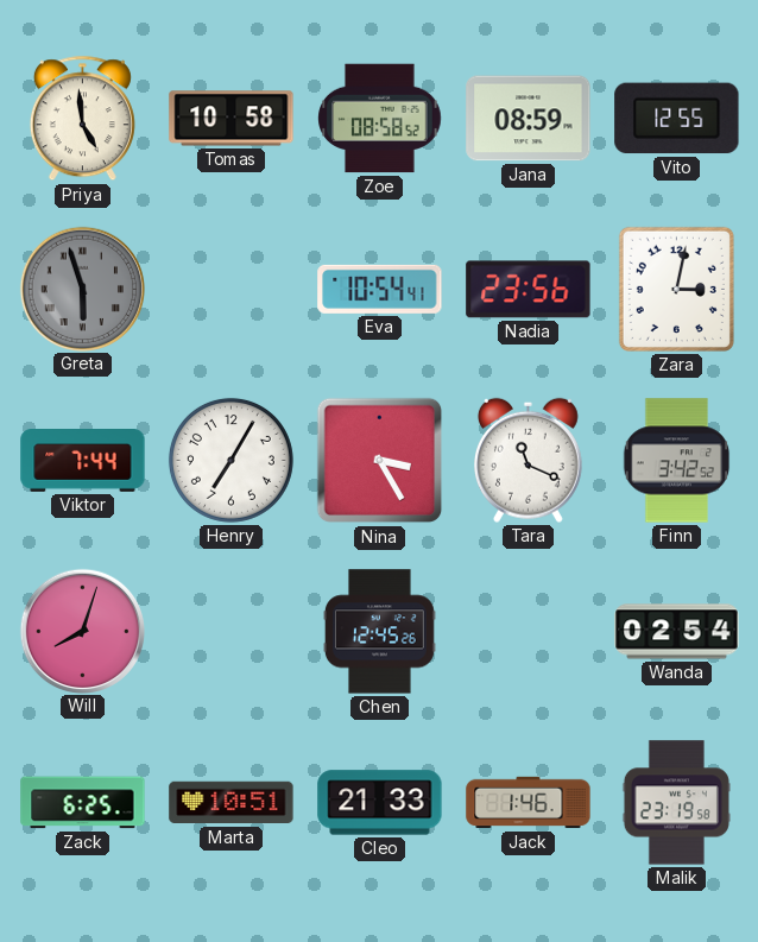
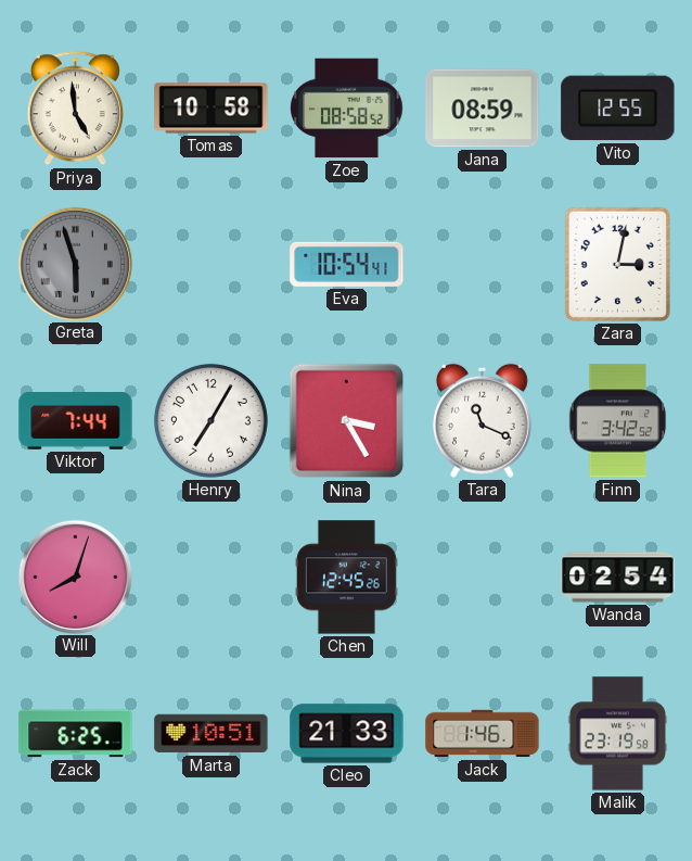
Nadia: 23:56 -> none (529, 290)
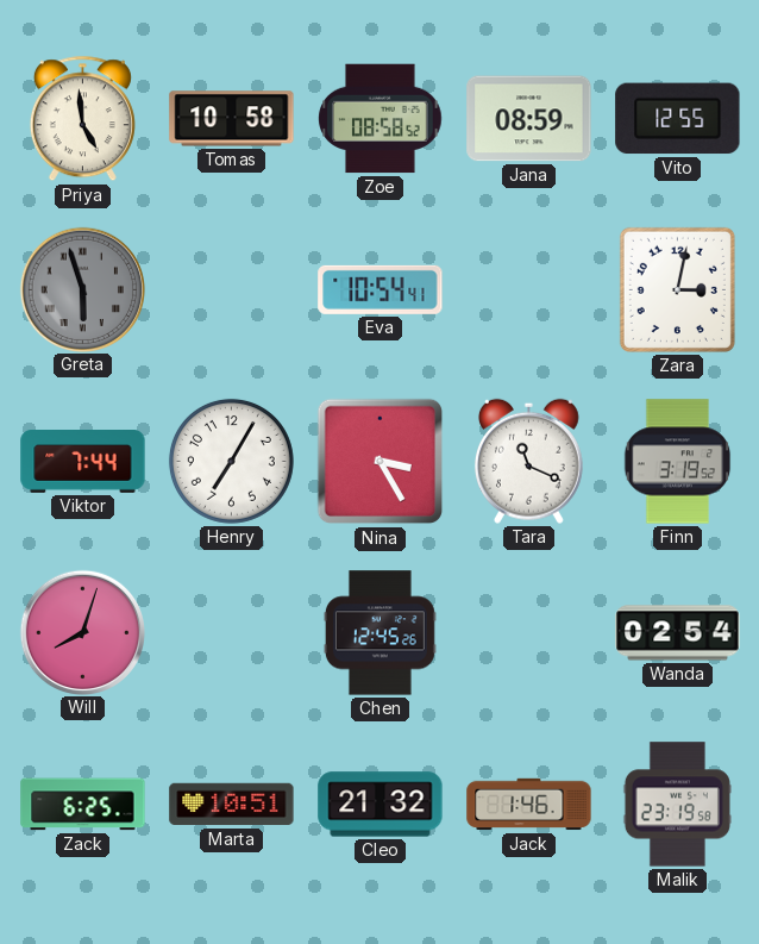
Finn: 3:42 -> 3:19 (678, 462)
Cleo: 21:33 -> 21:32 (381, 805)
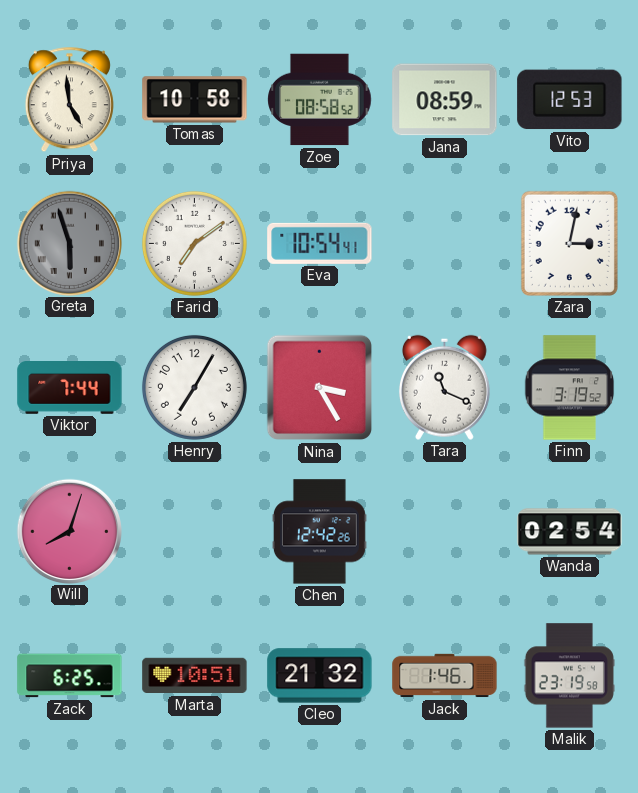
Vito: 12:55 -> 12:53 (570, 100)
Farid: none -> 7:09 (194, 243)
Chen: 12:45 -> 12:42 (319, 532)
